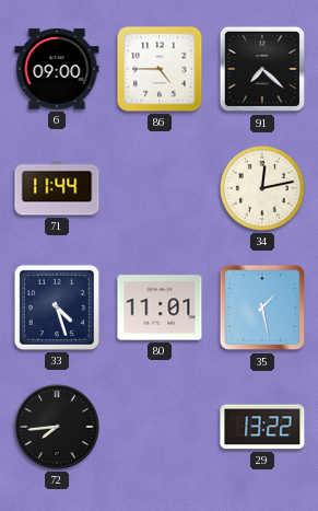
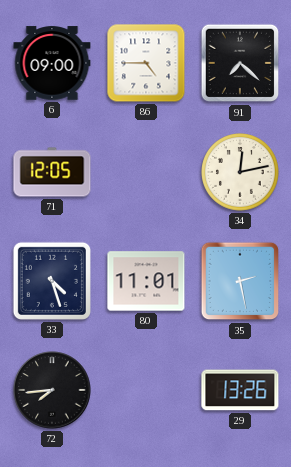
71: 11:44 -> 12:05 (52, 172)
35: 1:28 -> 2:28 (240, 281)
29: 13:22 -> 13:26 (240, 390)
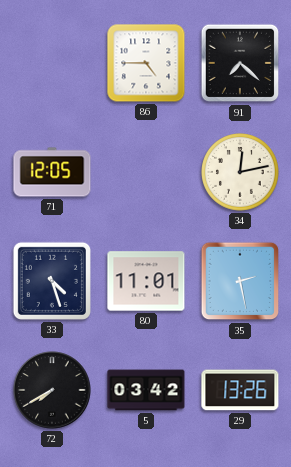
6: 09:00 -> none (52, 63)
72: 7:44 -> 7:40 (52, 390)
5: none -> 03:42 (146, 390)
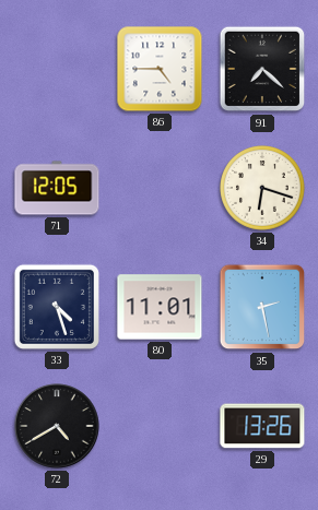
34: 12:13 -> 6:18 (263, 189)
72: 7:40 -> 4:40 (57, 426)
5: 03:42 -> none (146, 390)
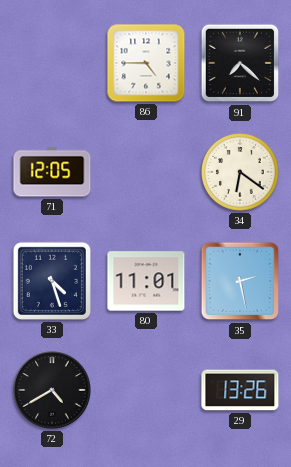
34: 6:18 -> 6:21 (241, 173)
